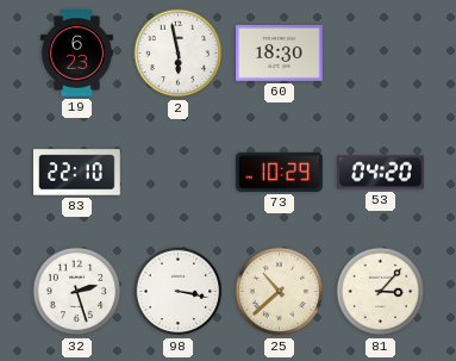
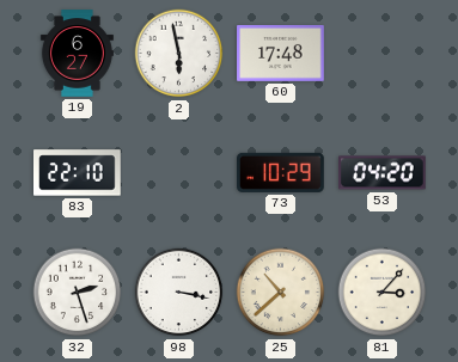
19: 6:23 -> 6:27 (77, 54)
60: 18:30 -> 17:48 (281, 54)
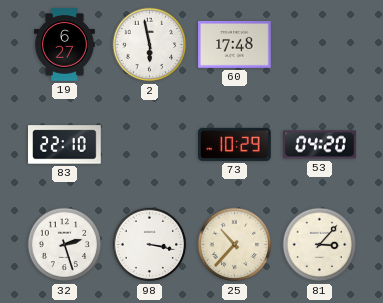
25: 10:38 -> 10:37 (235, 245)
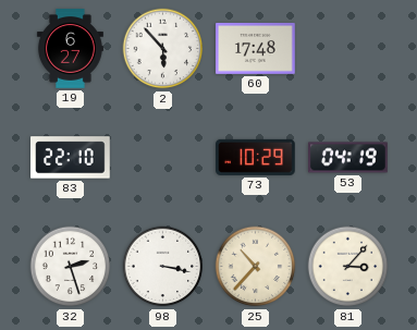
2: 5:58 -> 5:53 (163, 49)
53: 04:20 -> 04:19 (348, 158)
